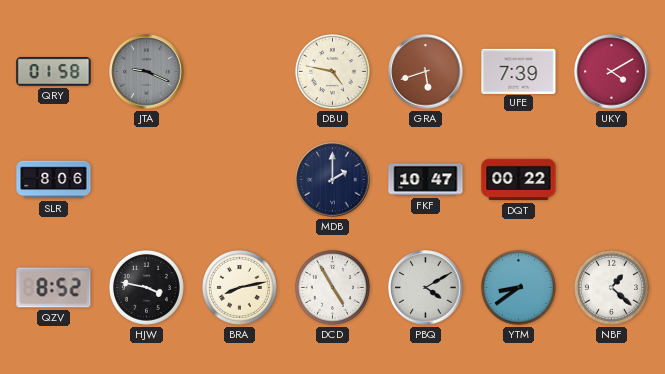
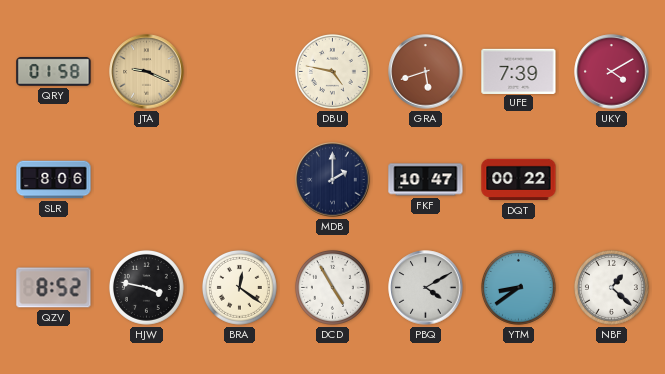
JTA dial: grey -> champagne (147, 72)
BRA: 8:13 -> 12:21 (239, 287)
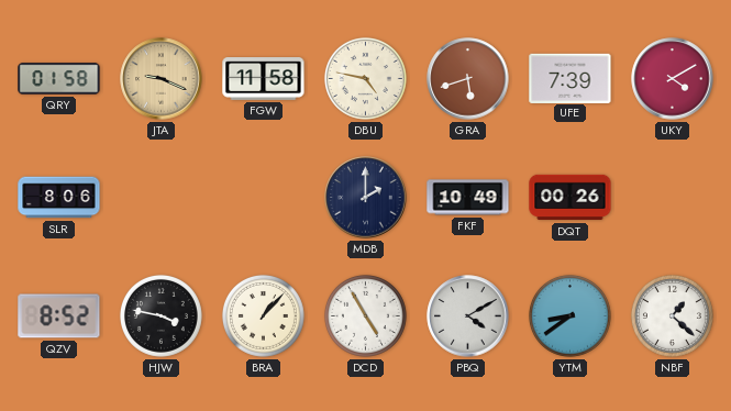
FGW: none -> 11:58 (264, 79)
FKF: 10:47 -> 10:49 (468, 198)
DQT: 00:22 -> 00:26 (571, 198)
BRA: 12:21 -> 1:07 (263, 315)
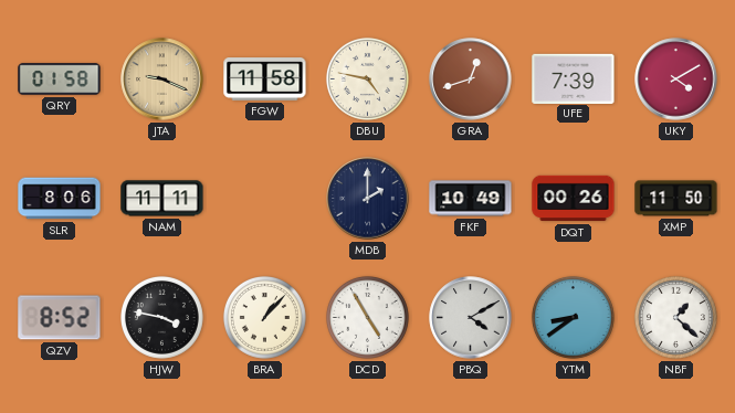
GRA: 5:42 -> 12:42 (471, 80)
NAM: none -> 11:11 (162, 199)
XMP: none -> 11:50 (676, 199)
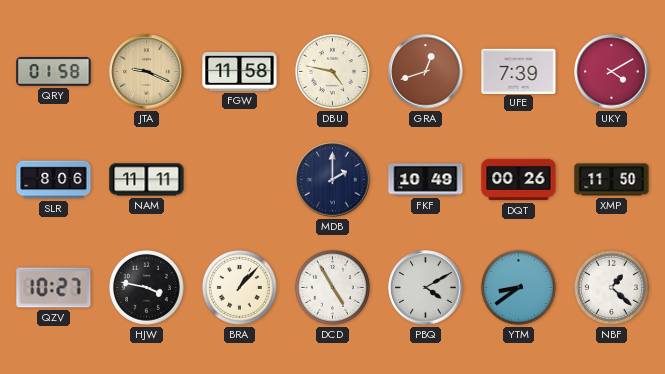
QZV: 8:52 -> 10:27 (54, 288)
